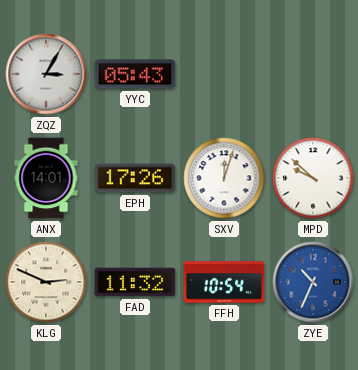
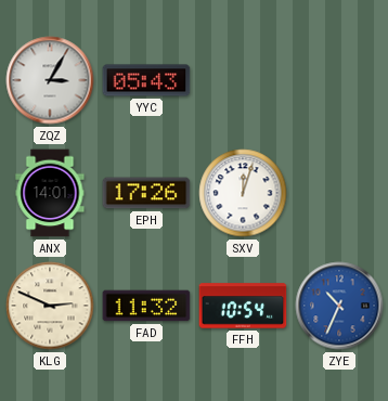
MPD: 9:52 -> none (313, 178)
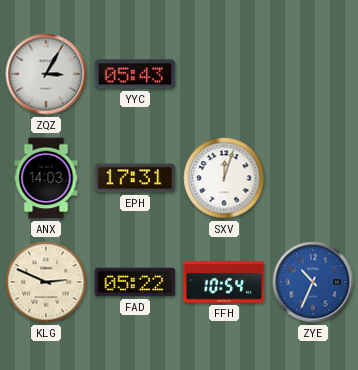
ANX: 14:01 -> 14:03 (46, 178)
EPH: 17:26 -> 17:31 (135, 178)
FAD: 11:32 -> 05:22 (135, 282)
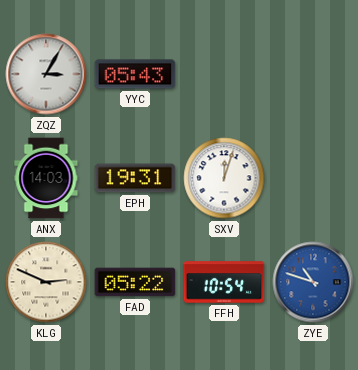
EPH: 17:31 -> 19:31 (135, 178)
ZYE: 10:34 -> 10:48 (313, 282)
